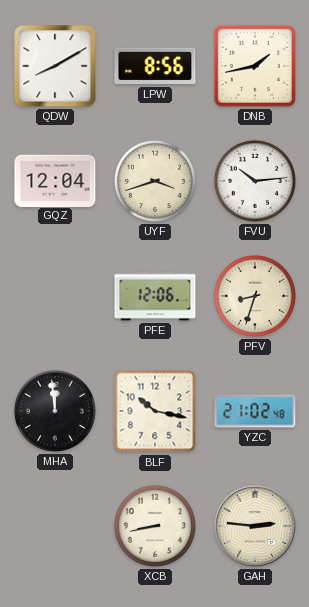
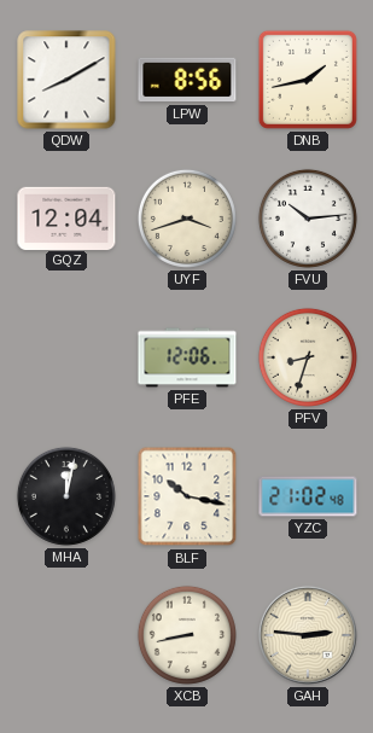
MHA: 11:59 -> 12:02 (66, 496)
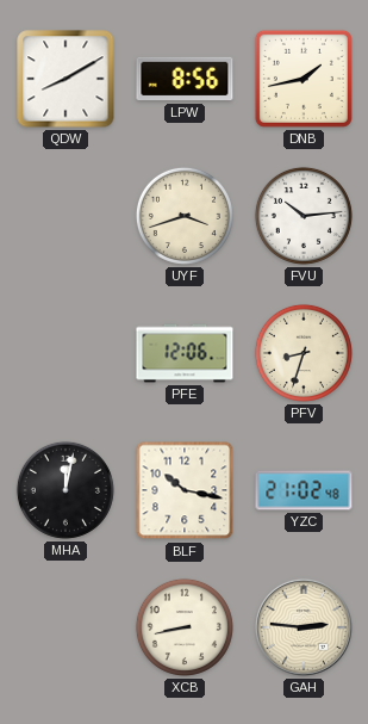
GQZ: 12:04 -> none (66, 217)
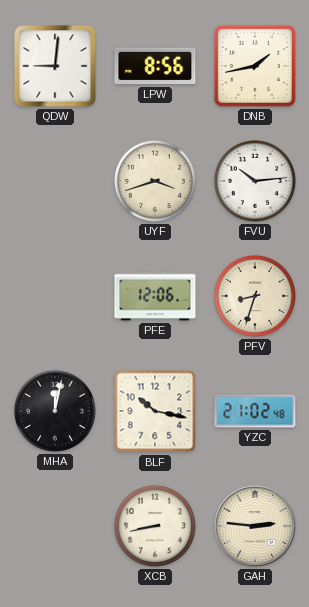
QDW: 8:10 -> 9:01 (55, 66)
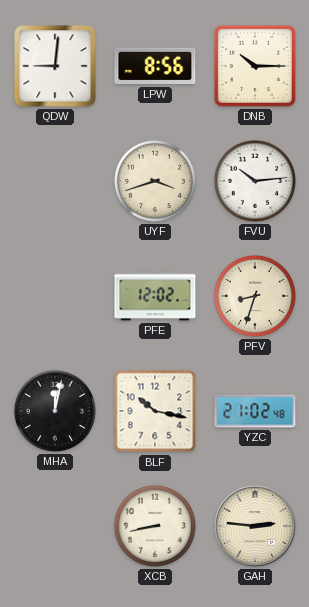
DNB: 1:43 -> 10:15 (255, 66)
PFE: 12:06 -> 12:02 (155, 296)
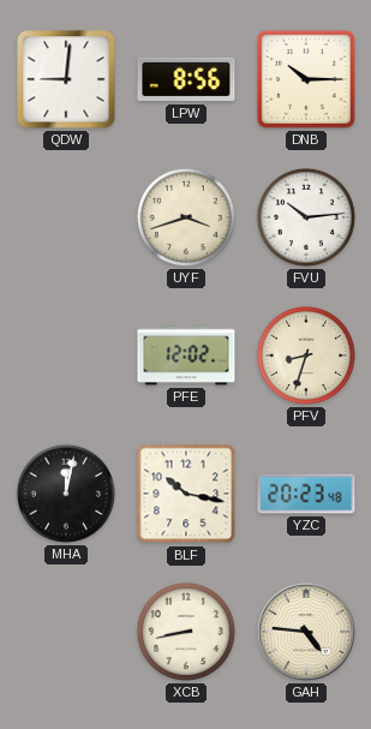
YZC: 21:02 -> 20:23 (306, 494)
GAH: 2:46 -> 4:46 (306, 632)
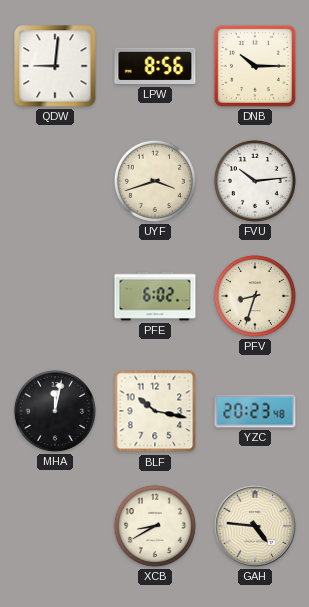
PFE: 12:02 -> 6:02 (155, 296)
XCB: 8:43 -> 8:40 (155, 526)
